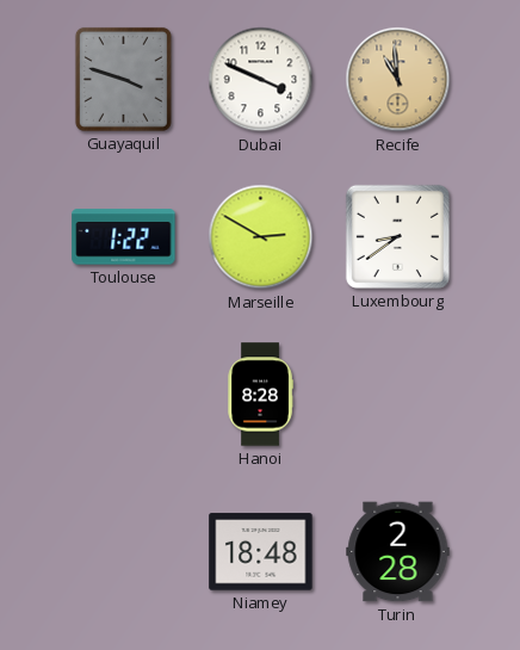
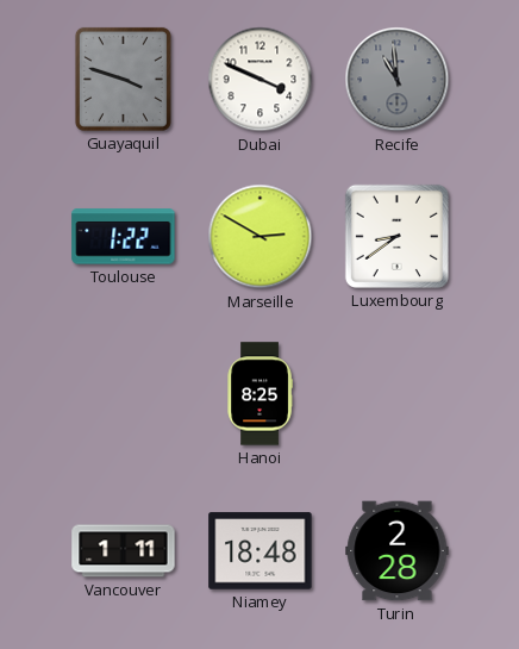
Recife dial: champagne -> grey (398, 80)
Hanoi: 8:28 -> 8:25 (259, 394)
Vancouver: none -> 1:11 (124, 551)
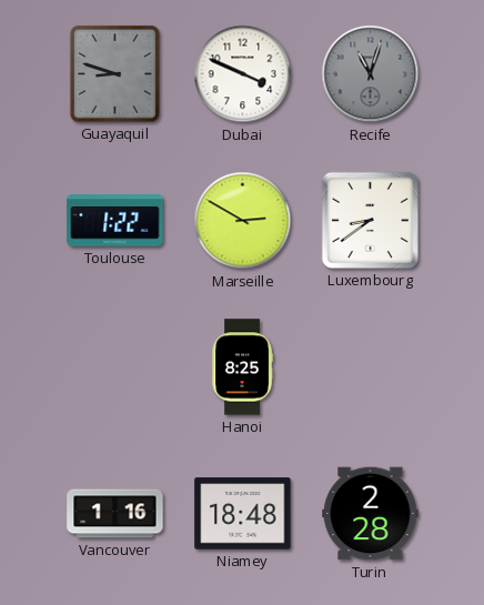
Guayaquil: 3:48 -> 8:48 (114, 73)
Recife: 10:59 -> 11:03 (371, 74)
Vancouver: 1:11 -> 1:16 (115, 514)
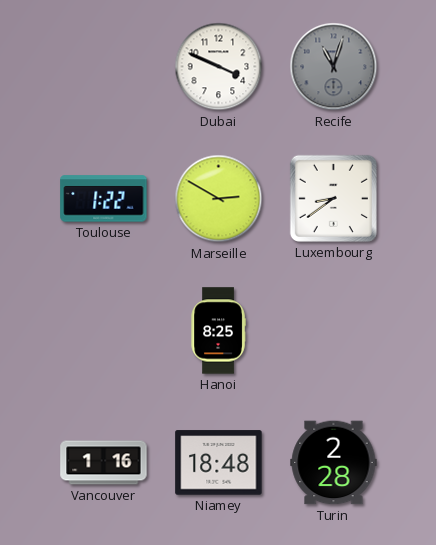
Guayaquil: 8:48 -> none (114, 73)
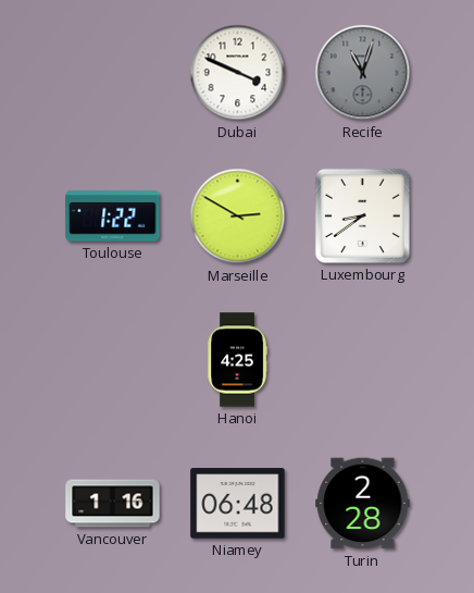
Hanoi: 8:25 -> 4:25 (237, 360)
Niamey: 18:48 -> 06:48 (238, 504)
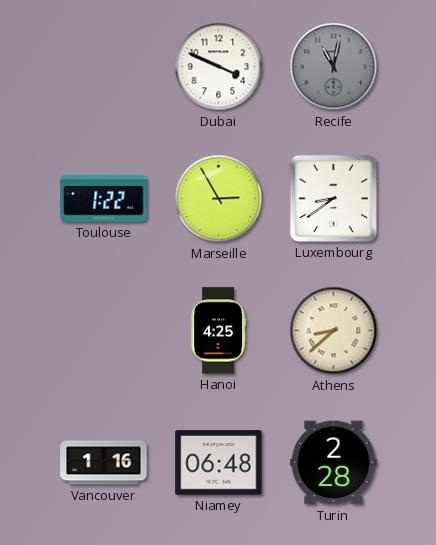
Recife: 11:03 -> 11:02 (334, 67)
Marseille: 2:50 -> 2:55 (219, 199)
Athens: none -> 8:38 (334, 331)
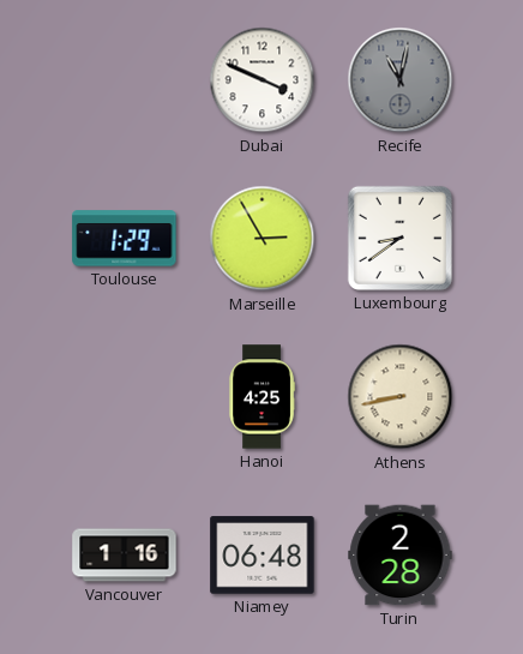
Toulouse: 1:22 -> 1:29 (125, 239)
Athens: 8:38 -> 8:43 (401, 397)
